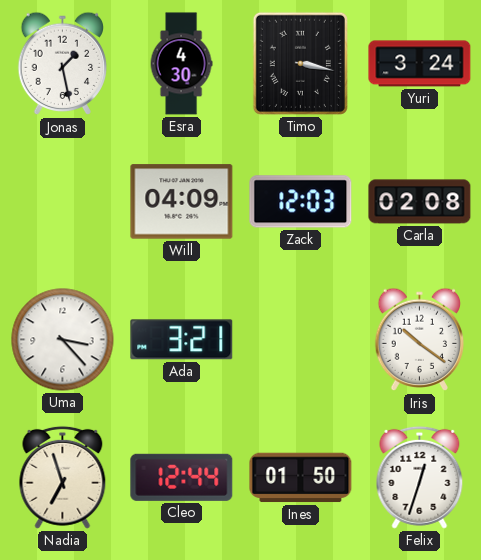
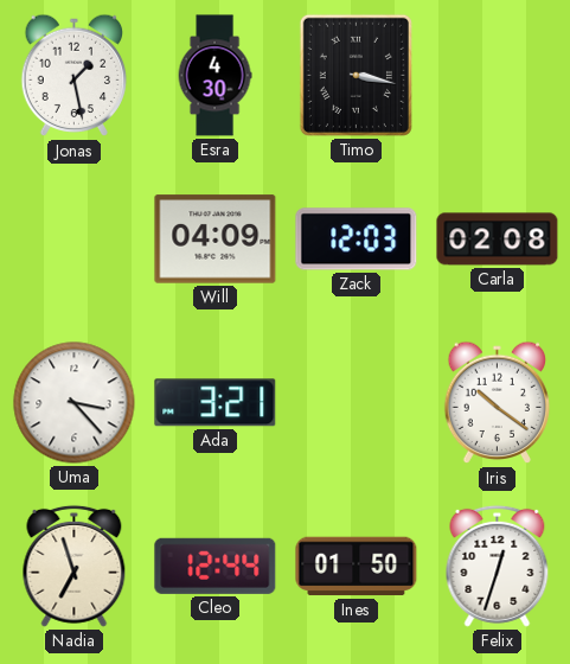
Yuri: 3:24 -> none (420, 64)
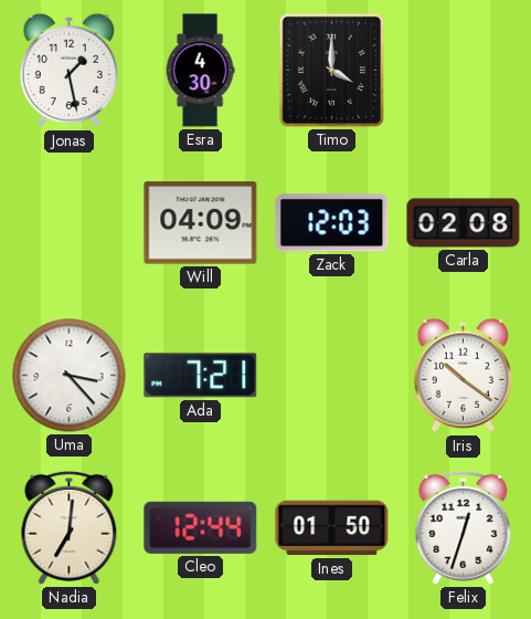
Timo: 3:17 -> 4:00 (331, 70)
Ada: 3:21 -> 7:21 (201, 376)
Nadia: 6:57 -> 7:01 (70, 527)
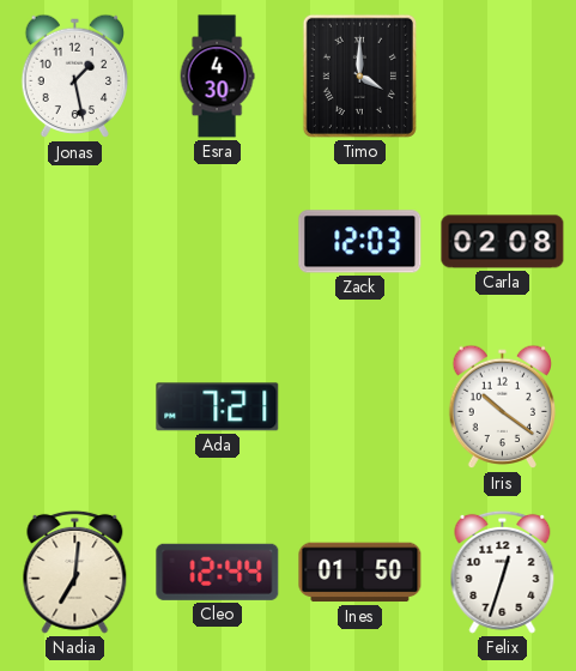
Will: 04:09 -> none (201, 223)
Uma: 3:23 -> none (70, 376)
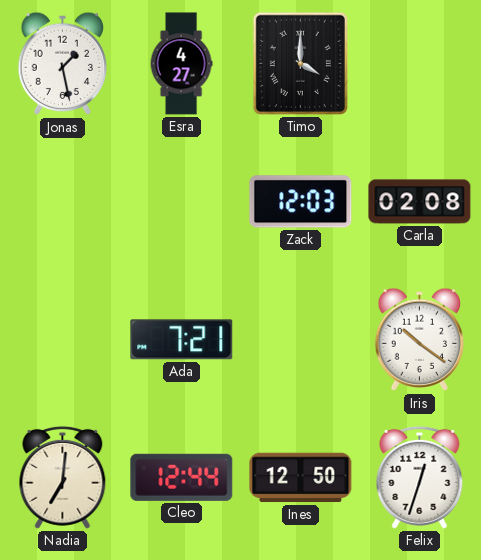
Esra: 4:30 -> 4:27 (181, 64)
Ines: 01:50 -> 12:50 (301, 478)
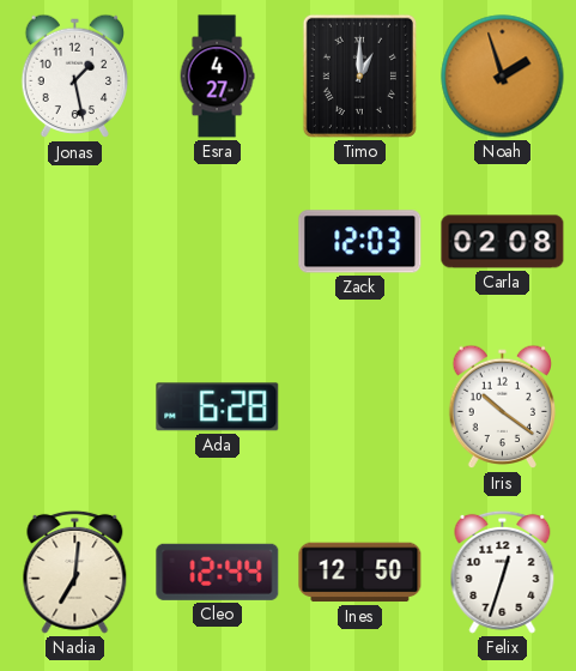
Timo: 4:00 -> 1:00 (359, 75)
Noah: none -> 1:57 (503, 77)
Ada: 7:21 -> 6:28 (218, 407)
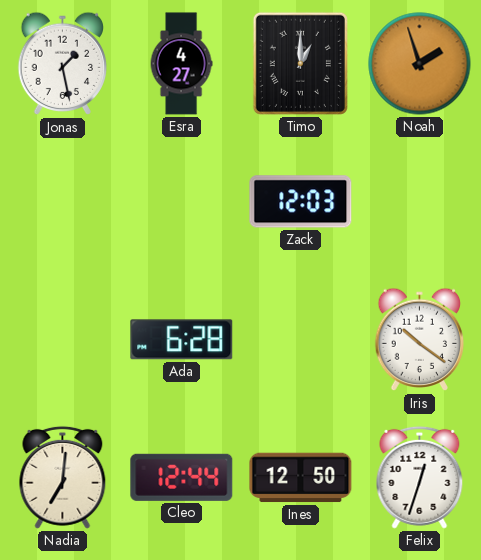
Carla: 02:08 -> none (503, 242)
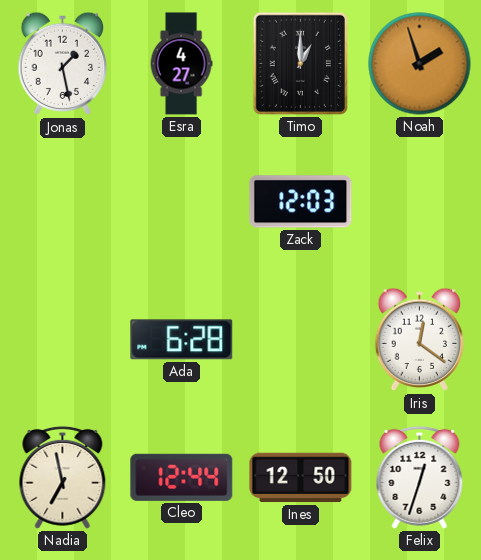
Iris: 10:21 -> 12:21 (420, 340)
Nadia: 7:01 -> 6:58 (63, 477)
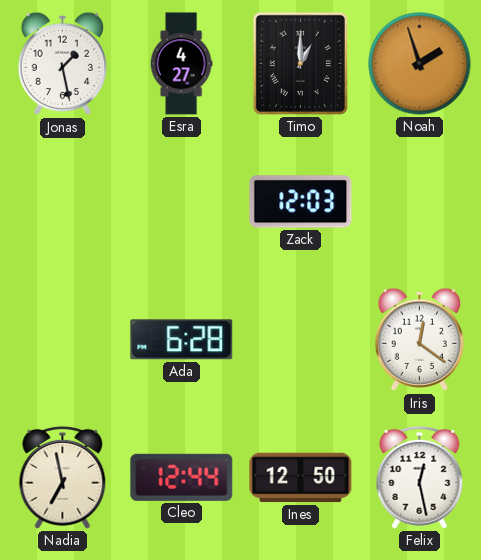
Felix: 12:33 -> 12:28 (420, 477)
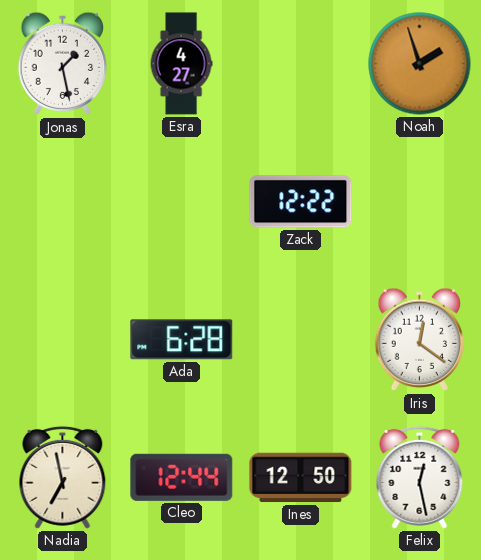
Timo: 1:00 -> none (300, 63)
Zack: 12:03 -> 12:22 (301, 202)
